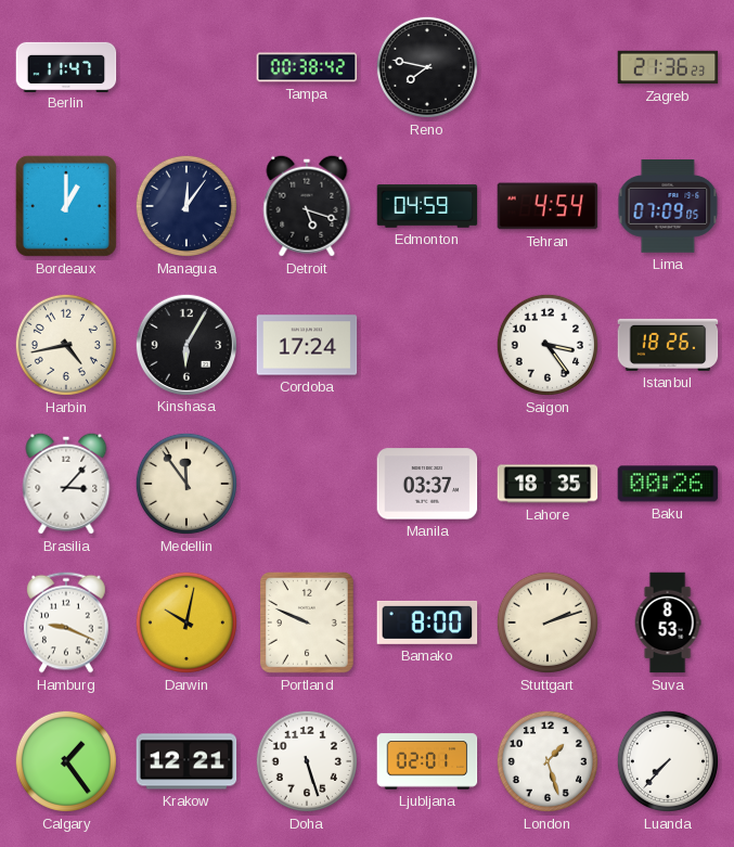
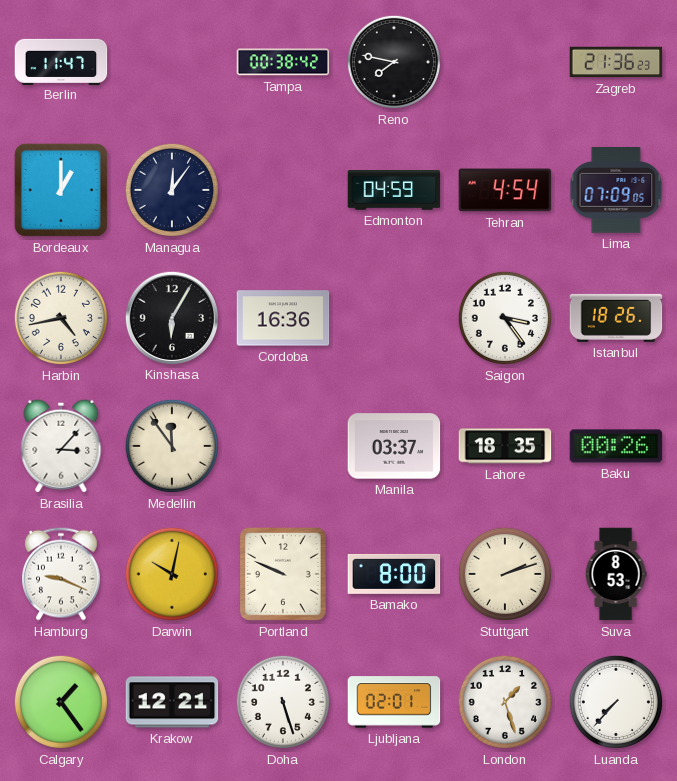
Detroit: 5:18 -> none (307, 206)
Cordoba: 17:24 -> 16:36 (283, 318)
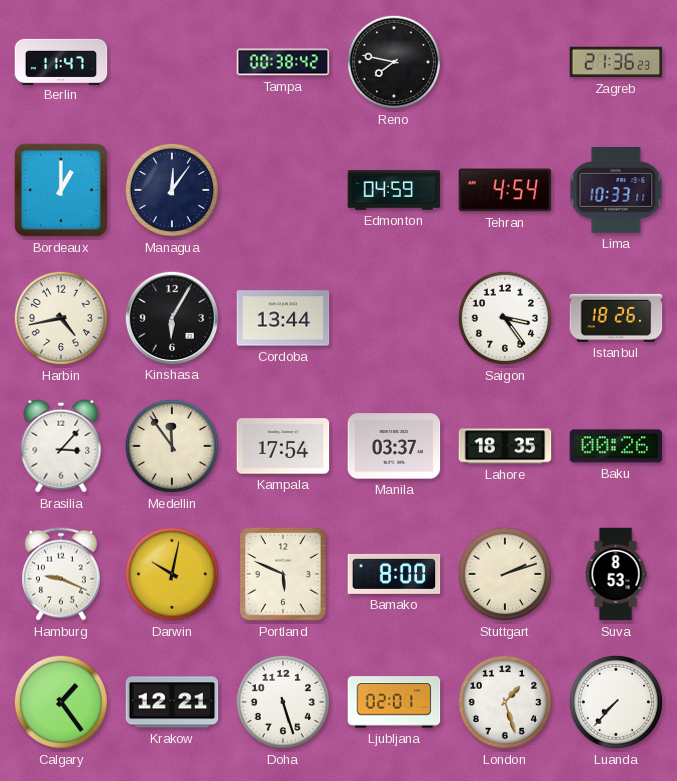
Lima: 07:09 -> 10:33 (616, 191)
Cordoba: 16:36 -> 13:44 (283, 318)
Kampala: none -> 17:54 (283, 446)
Portland: 9:49 -> 5:49 (284, 575)
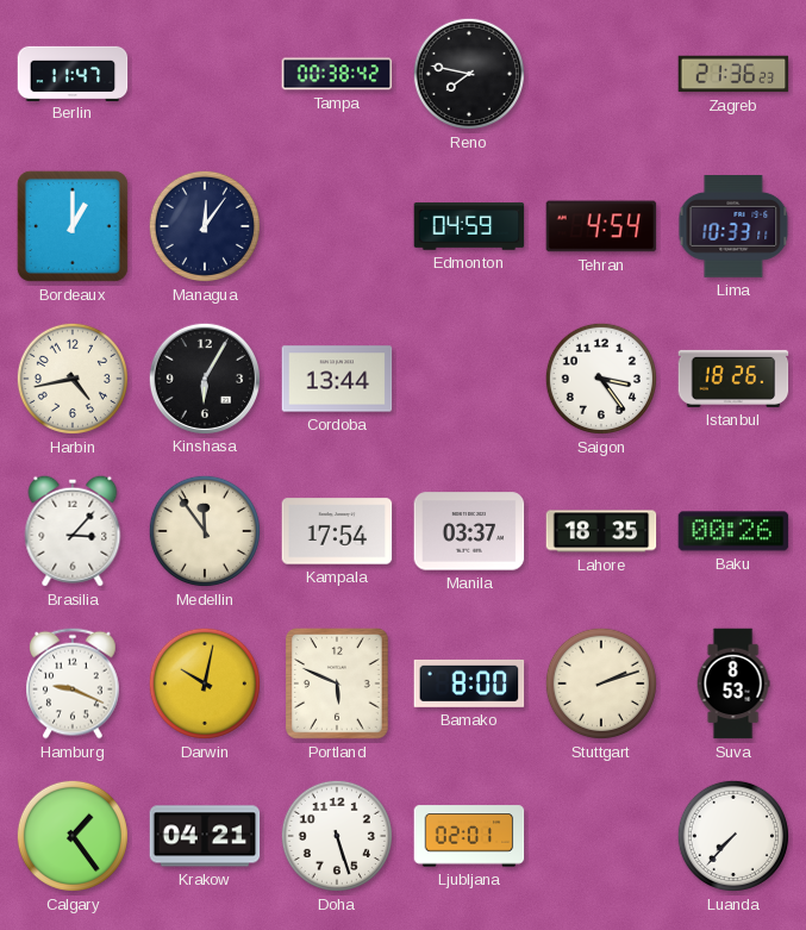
Krakow: 12:21 -> 04:21 (205, 836)
London: 1:27 -> none (505, 702)
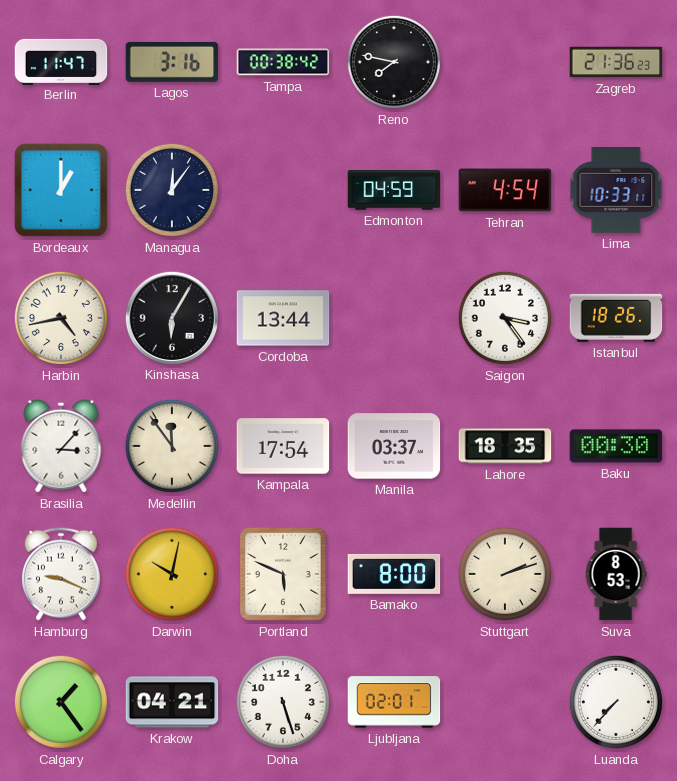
Lagos: none -> 3:16 (172, 62)
Baku: 00:26 -> 00:30 (616, 446)
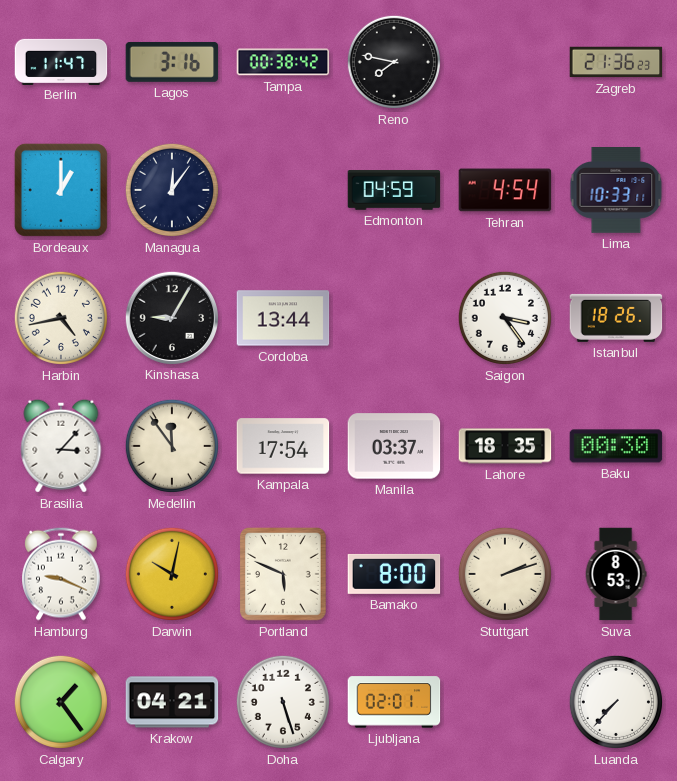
Kinshasa: 6:05 -> 9:05 (171, 317)
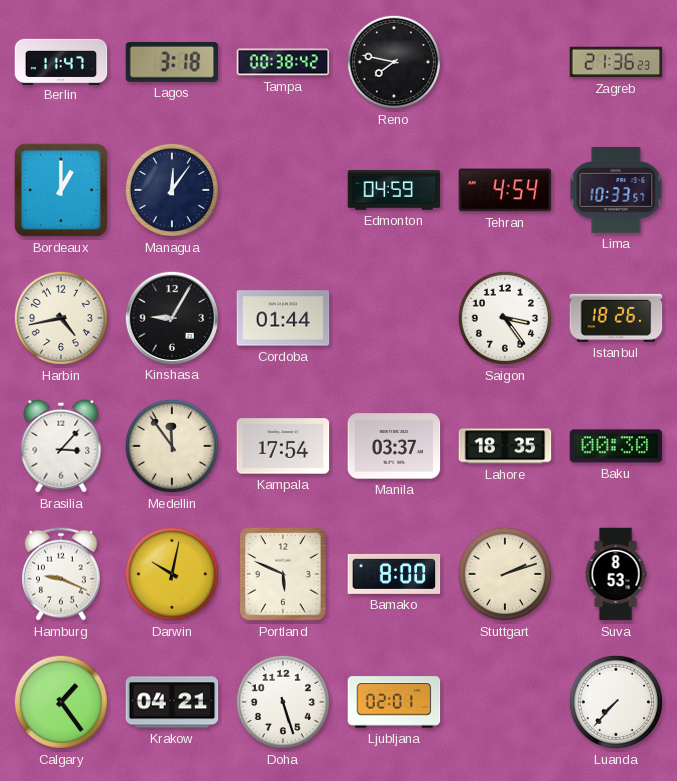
Lagos: 3:16 -> 3:18 (172, 62)
Lima: 10:33:11 -> 10:33:57 (616, 191)
Cordoba: 13:44 -> 01:44 (283, 318)
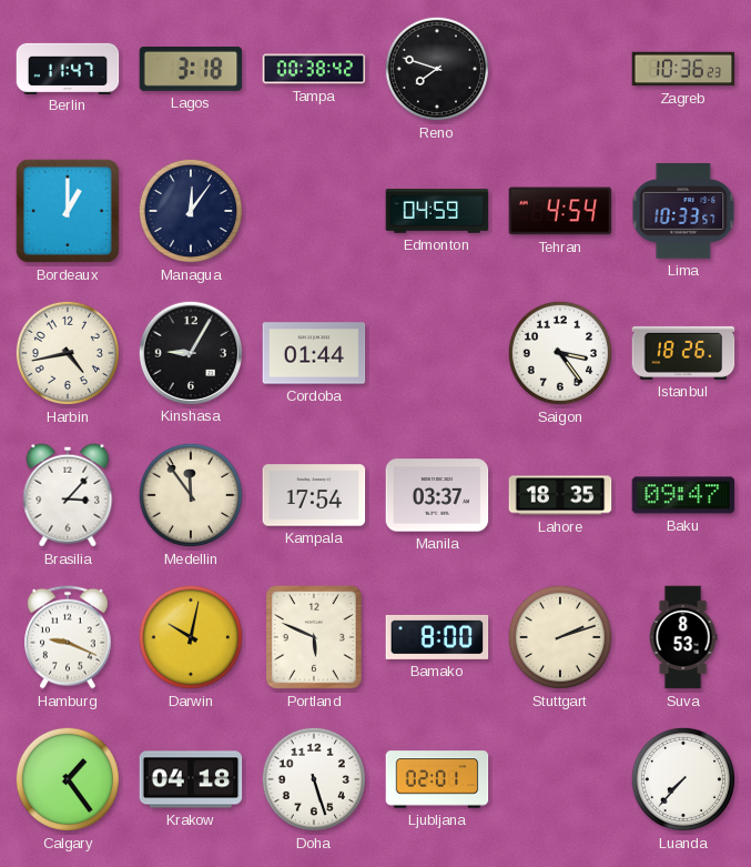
Reno: 7:47 -> 7:48 (437, 69)
Zagreb: 21:36 -> 10:36 (683, 69)
Baku: 00:30 -> 09:47 (683, 495)
Krakow: 04:21 -> 04:18 (191, 779)
